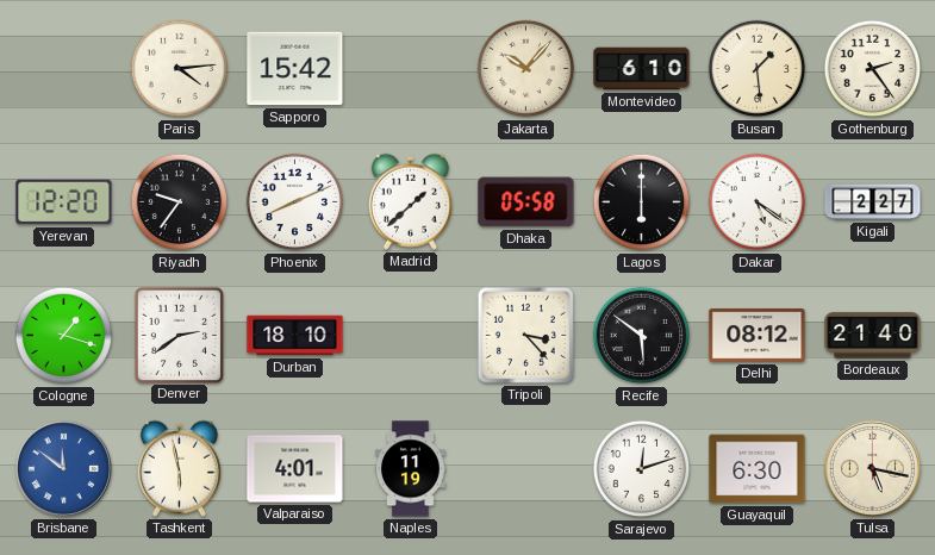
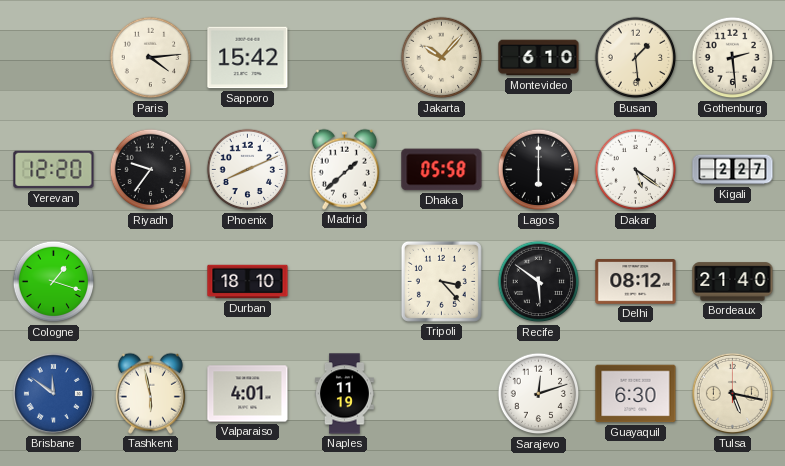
Gothenburg: 2:24 -> 2:29 (733, 58)
Denver: 2:39 -> none (179, 335)
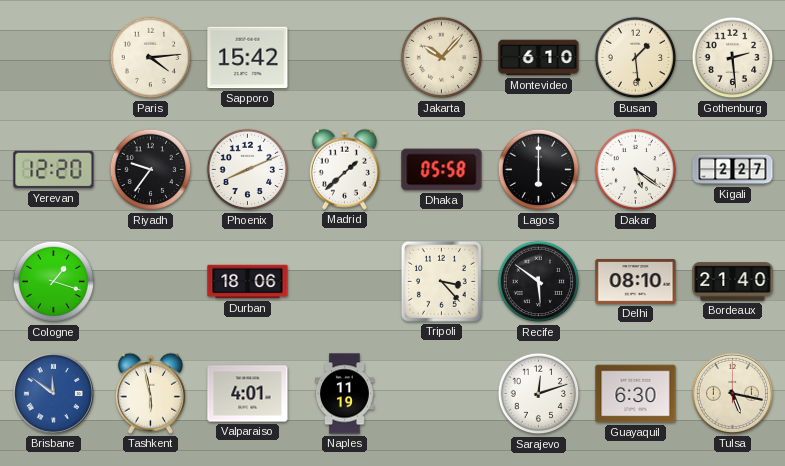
Durban: 18:10 -> 18:06 (248, 282)
Delhi: 08:12 -> 08:10 (636, 282)
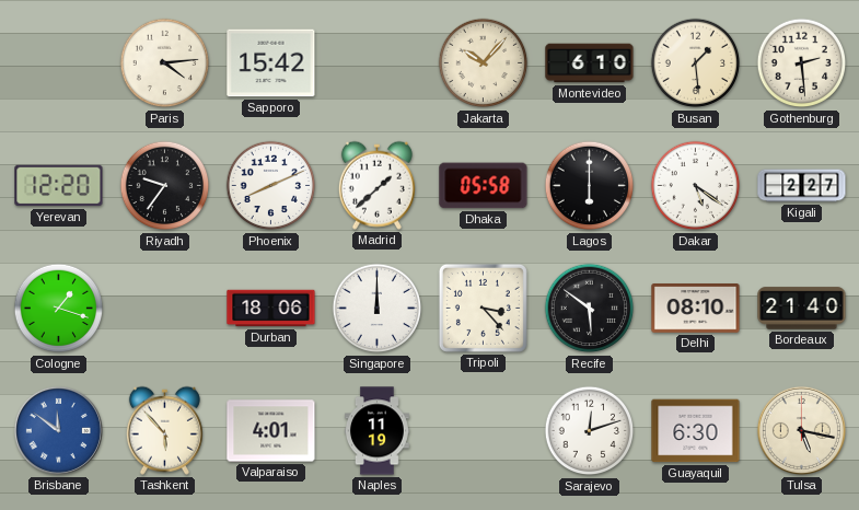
Singapore: none -> 12:00 (378, 309)
Tashkent: 5:58 -> 5:53 (164, 430)
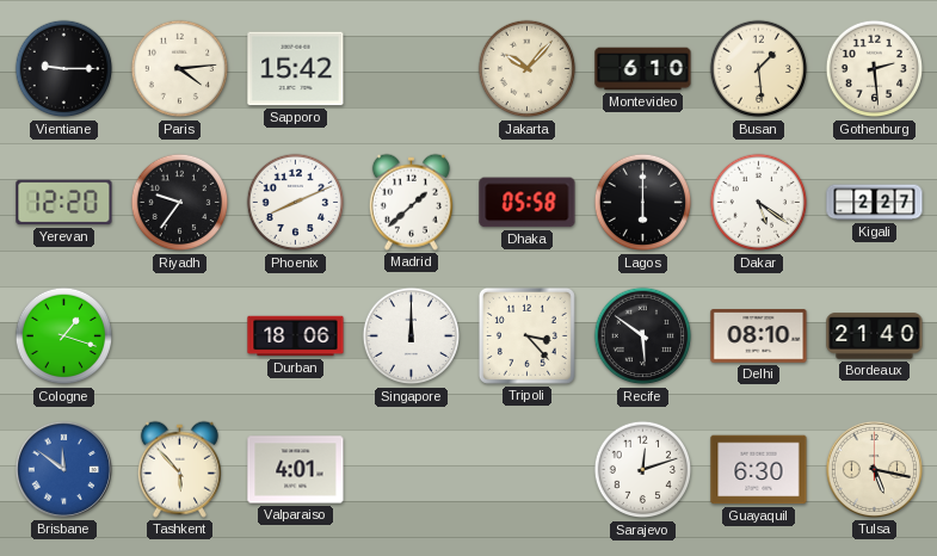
Vientiane: none -> 9:15 (64, 69)
Naples: 11:19 -> none (376, 431)
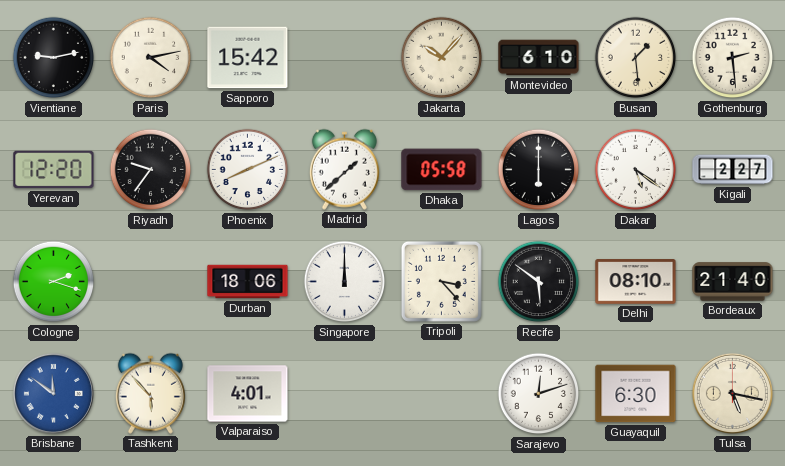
Vientiane: 9:15 -> 9:13 (54, 58)
Paris: 4:14 -> 4:13 (151, 58)
Cologne: 1:18 -> 2:18 (54, 282)
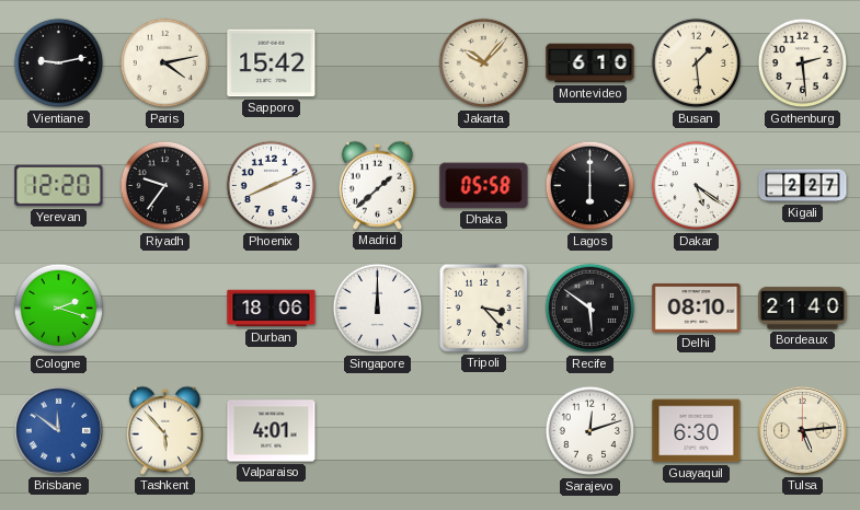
Tulsa: 5:17 -> 5:14 (802, 430)
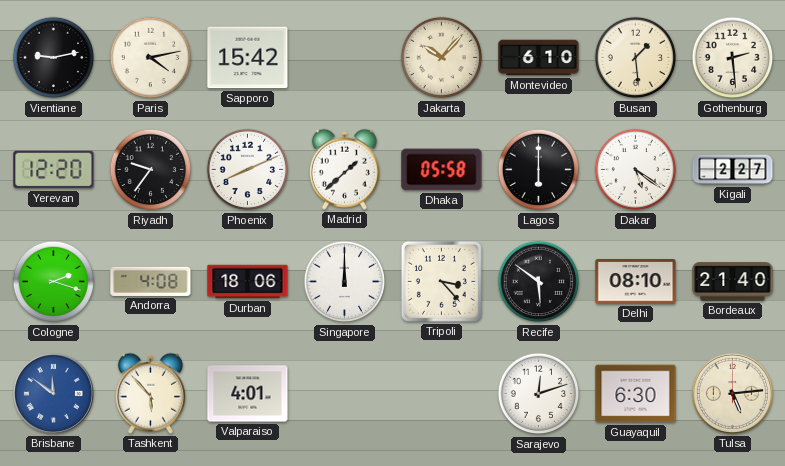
Andorra: none -> 4:08 (151, 281)
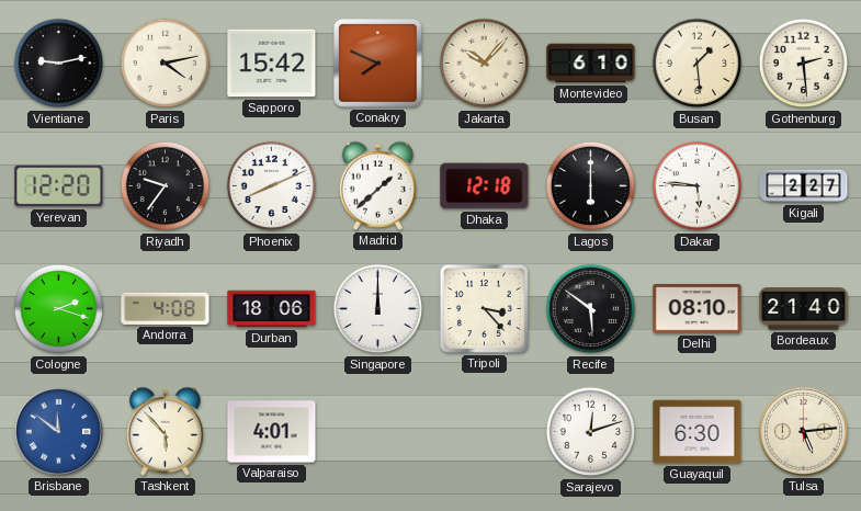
Conakry: none -> 7:49 (378, 64)
Dhaka: 05:58 -> 12:18 (485, 186)
Dakar: 5:21 -> 5:46 (698, 186)
